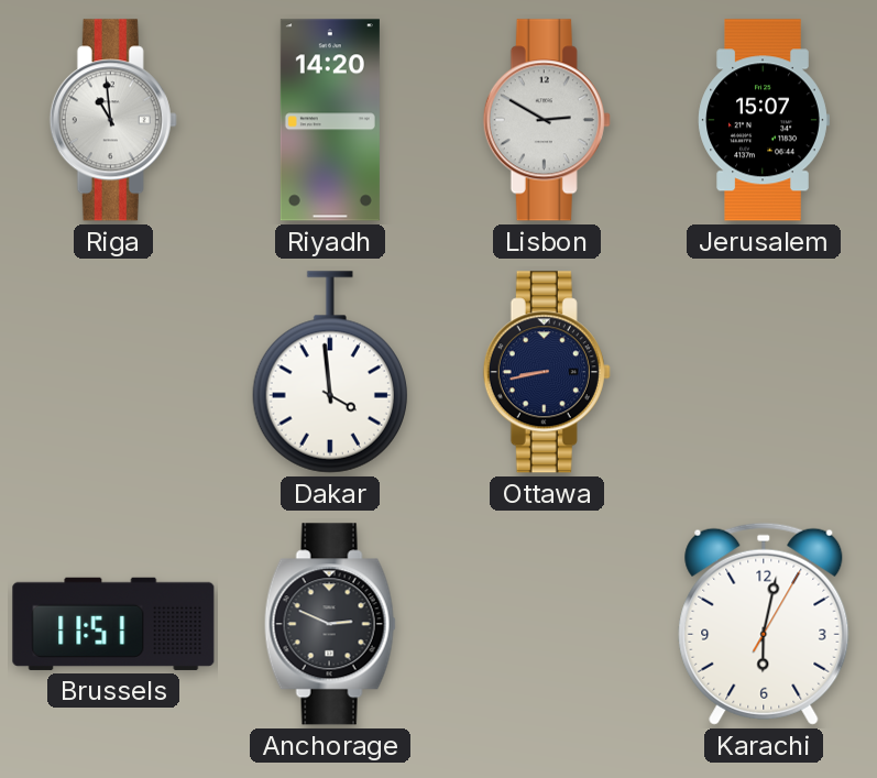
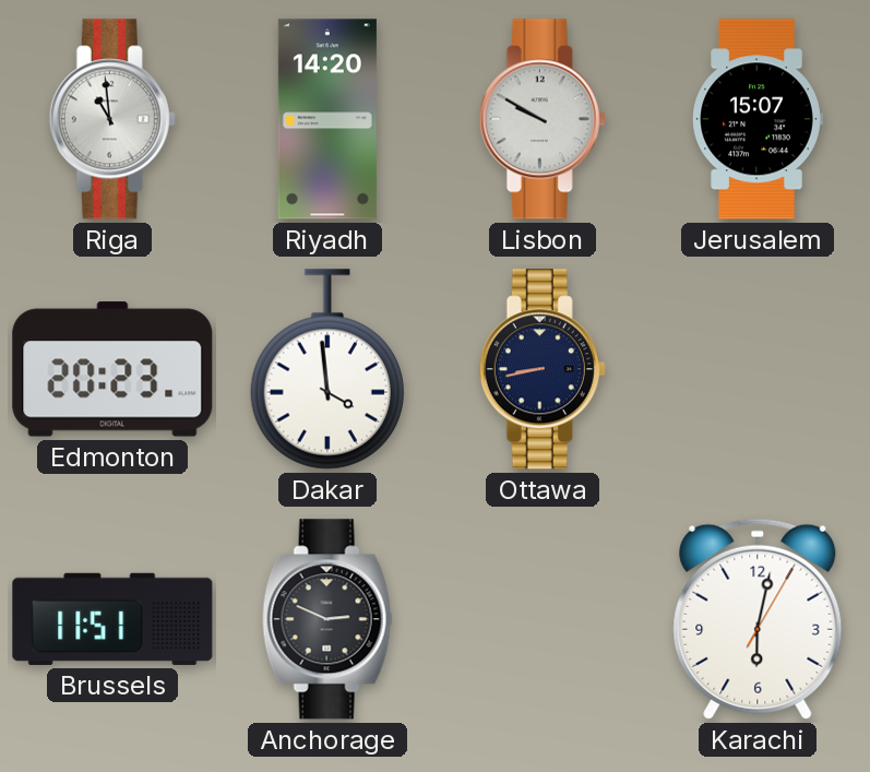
Lisbon: 2:50 -> 9:50 (543, 119)
Edmonton: none -> 20:23 (112, 369)
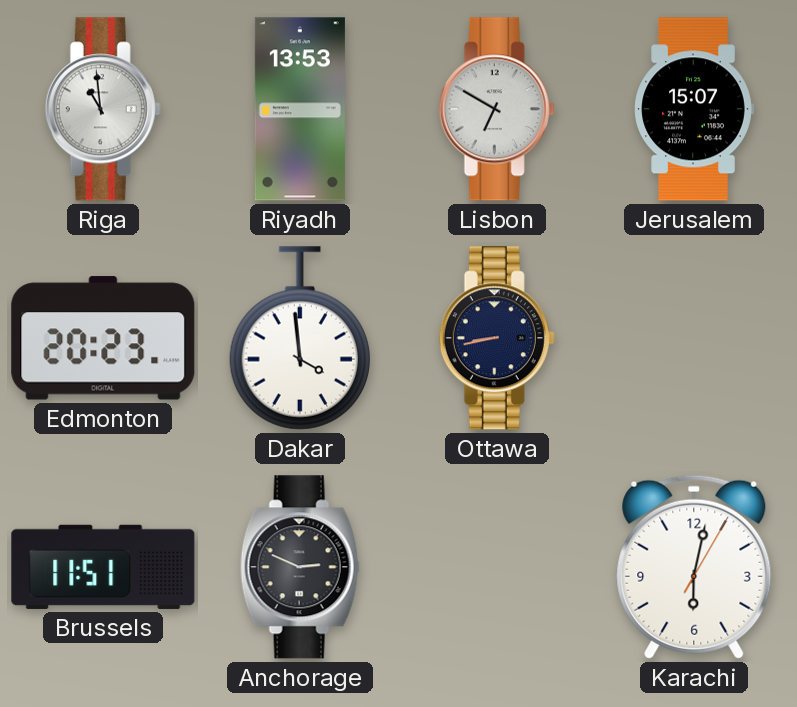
Riyadh: 14:20 -> 13:53 (300, 109)
Lisbon: 9:50 -> 6:50 (497, 109)
